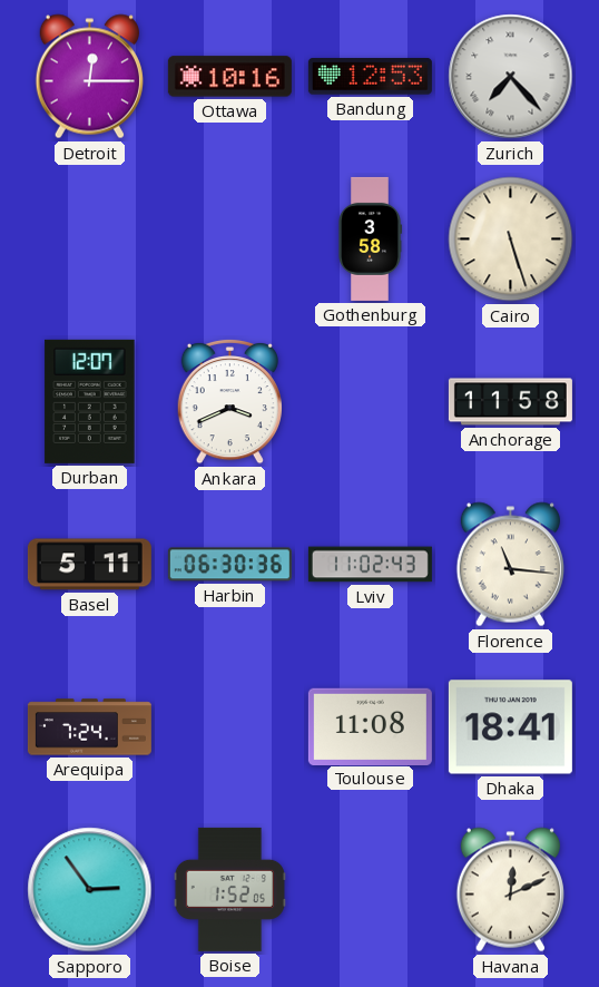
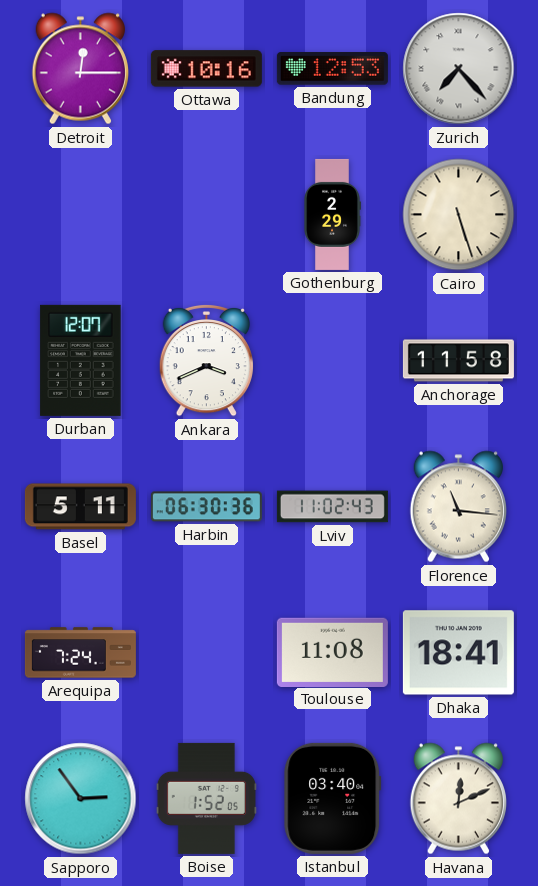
Gothenburg: 3:58 -> 2:29 (332, 214)
Istanbul: none -> 03:40 (333, 798)
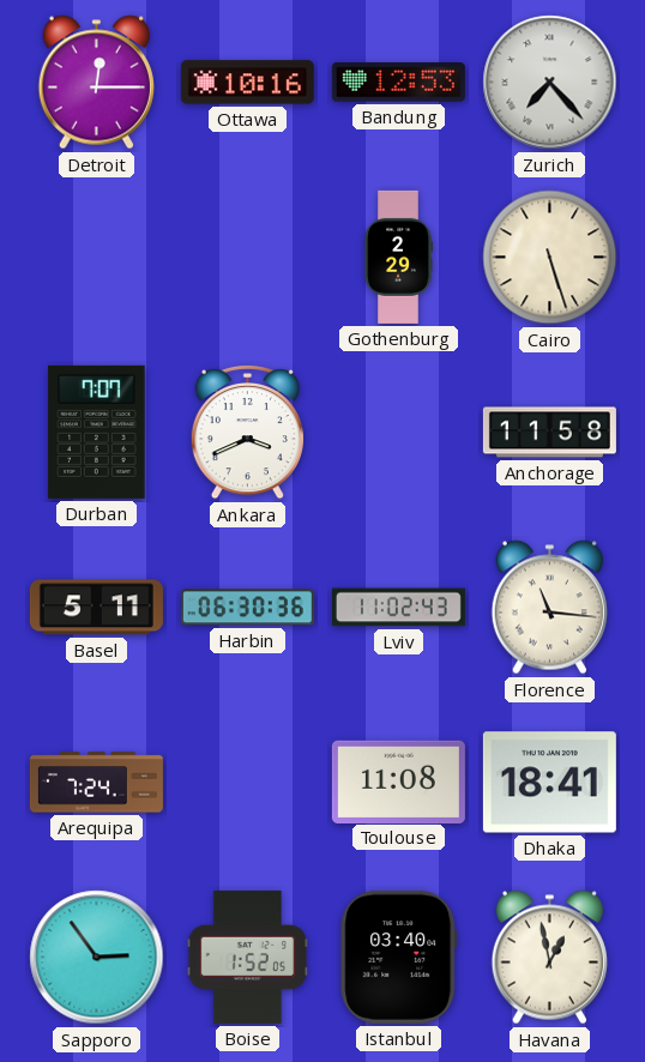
Durban: 12:07 -> 7:07 (97, 432)
Havana: 12:11 -> 12:58 (549, 958)
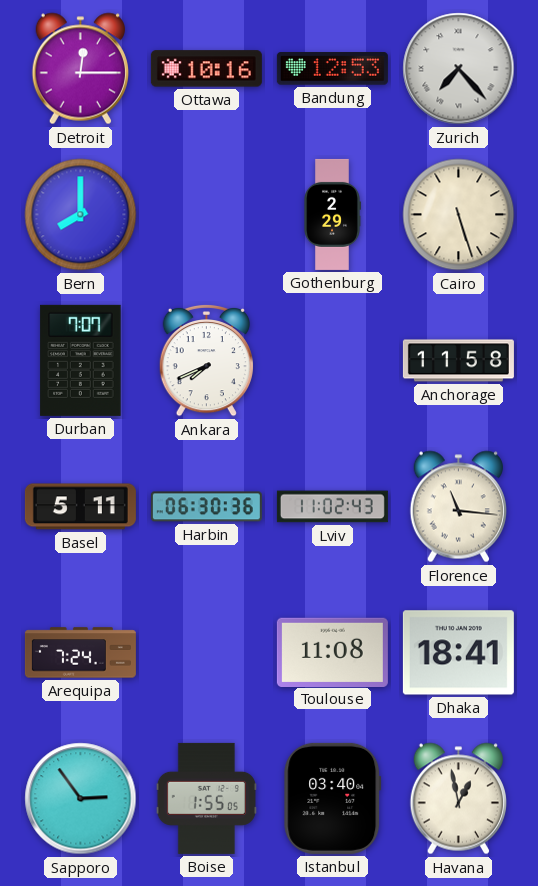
Bern: none -> 8:00 (81, 215)
Ankara: 3:41 -> 7:41 (206, 360)
Boise: 1:52 -> 1:55 (206, 798)
